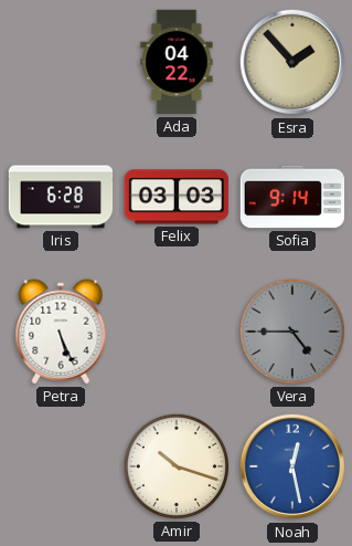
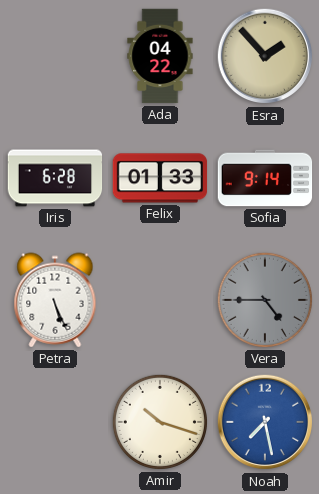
Felix: 03:03 -> 01:33 (160, 178)
Noah: 12:28 -> 7:28 (265, 422)
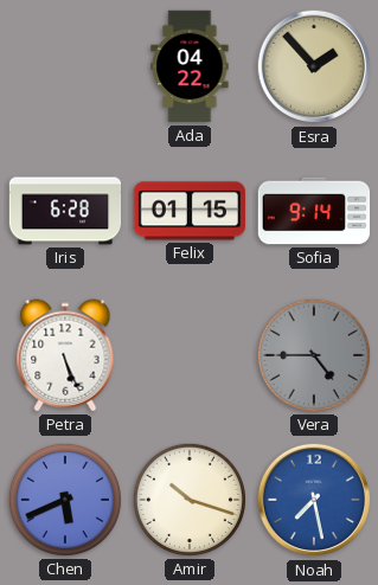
Felix: 01:33 -> 01:15 (190, 211)
Chen: none -> 5:41 (65, 500)
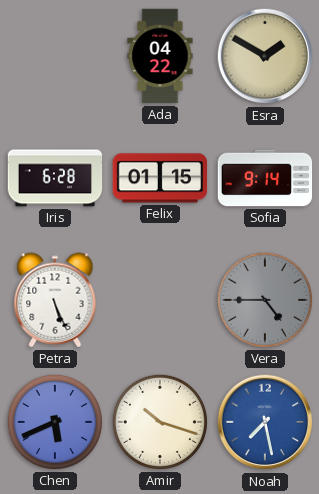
Esra: 1:53 -> 1:50 (265, 56)
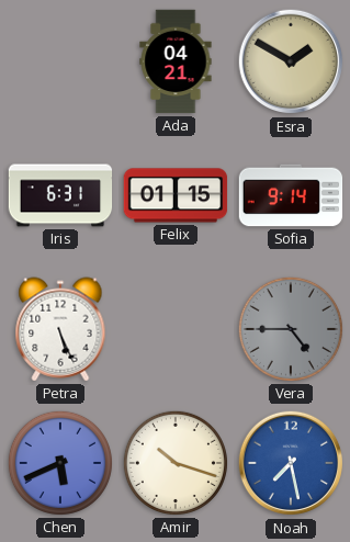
Ada: 04:22 -> 04:21 (176, 61)
Iris: 6:28 -> 6:31 (60, 195)
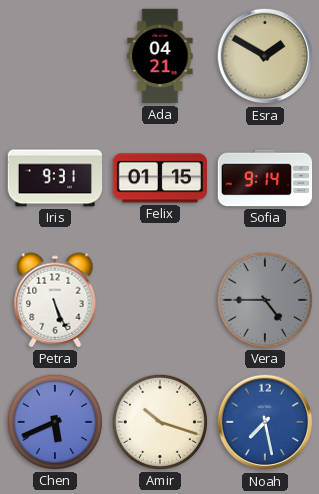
Iris: 6:31 -> 9:31 (55, 178)
